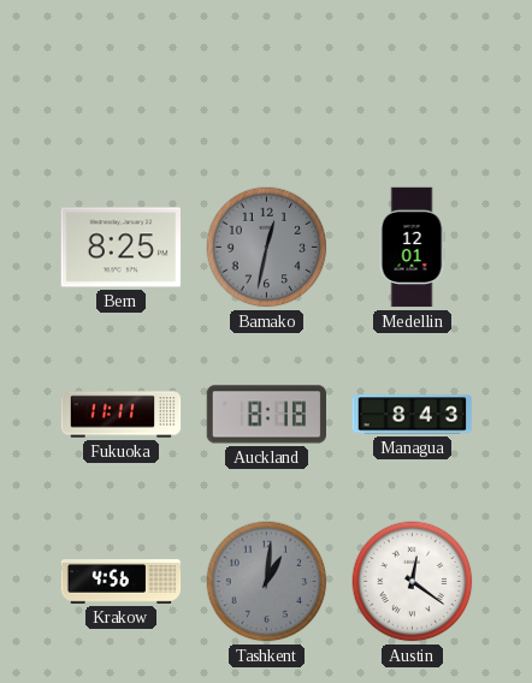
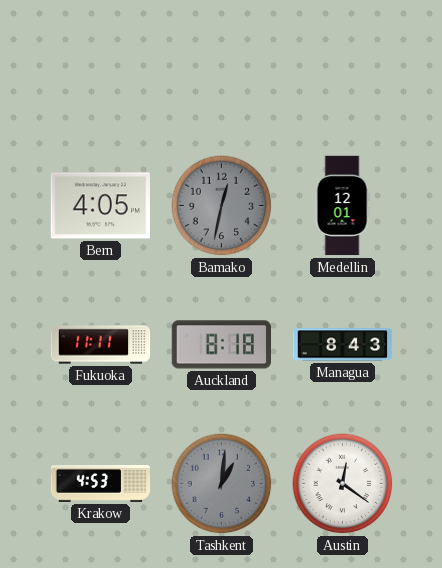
Bern: 8:25 -> 4:05 (100, 206)
Krakow: 4:56 -> 4:53 (101, 484)
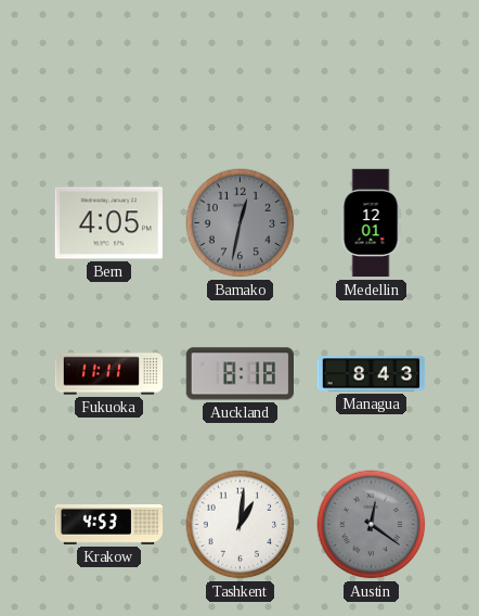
Tashkent dial: grey -> white (241, 525)
Austin dial: white -> grey (372, 525)
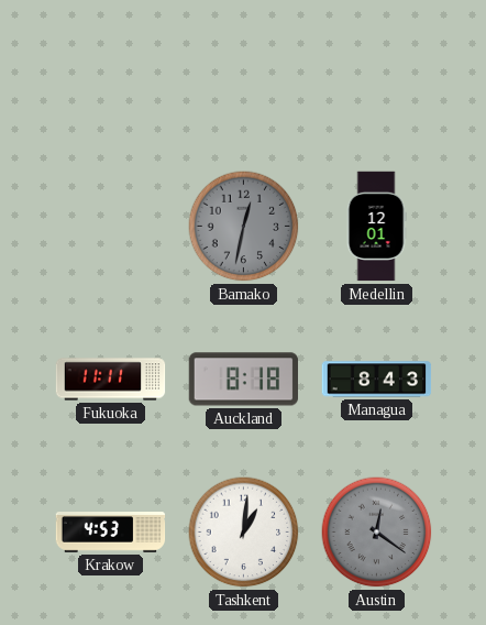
Bern: 4:05 -> none (108, 223)
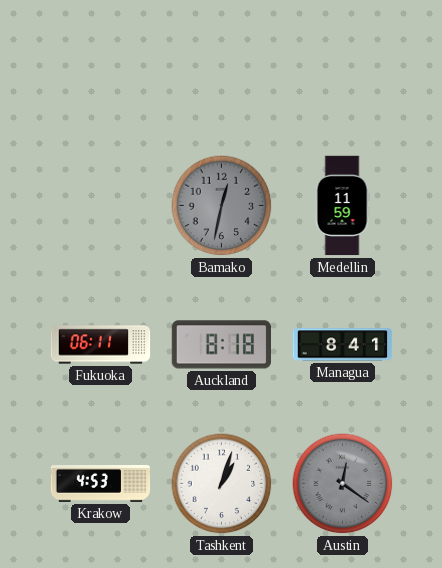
Medellin: 12:01 -> 11:59 (342, 206)
Fukuoka: 11:11 -> 06:11 (101, 345)
Managua: 8:43 -> 8:41 (343, 345)
Tashkent: 1:01 -> 1:03 (222, 484)
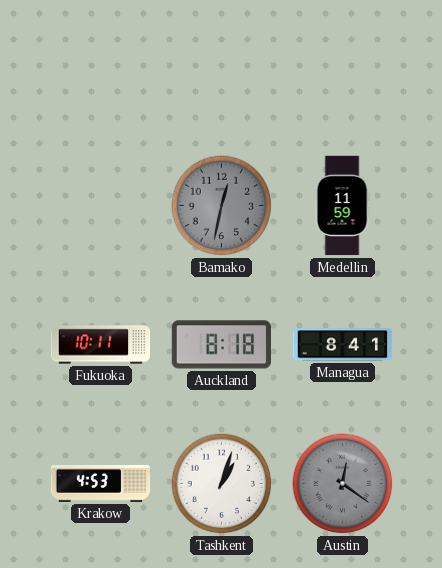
Fukuoka: 06:11 -> 10:11 (101, 345)
